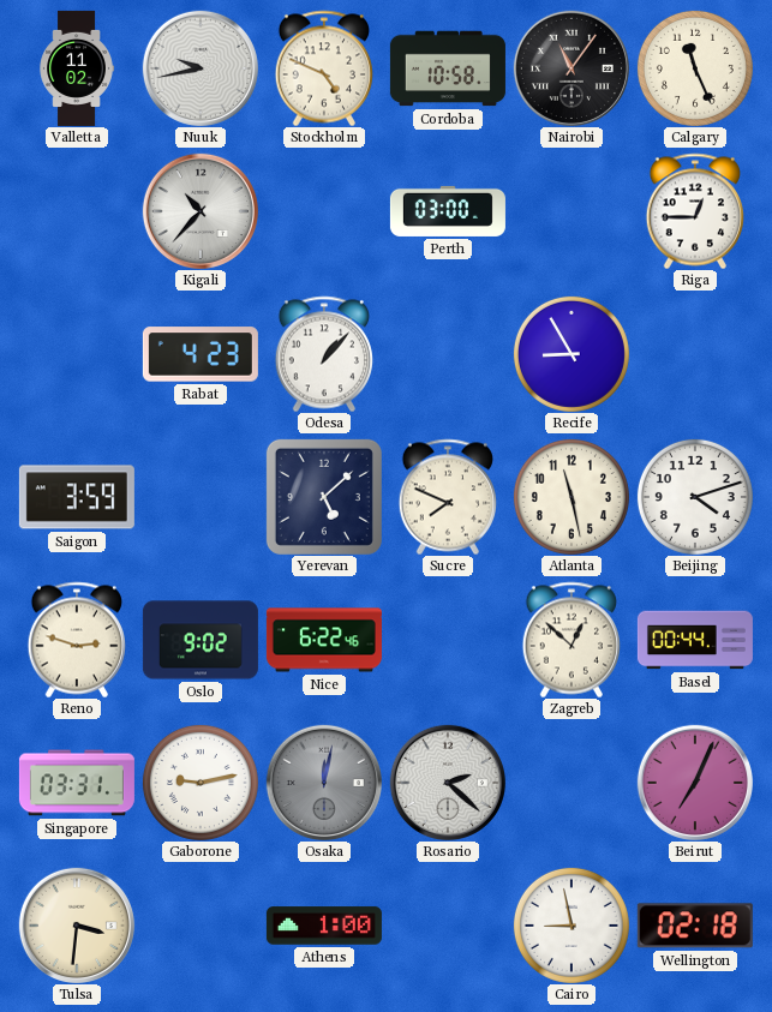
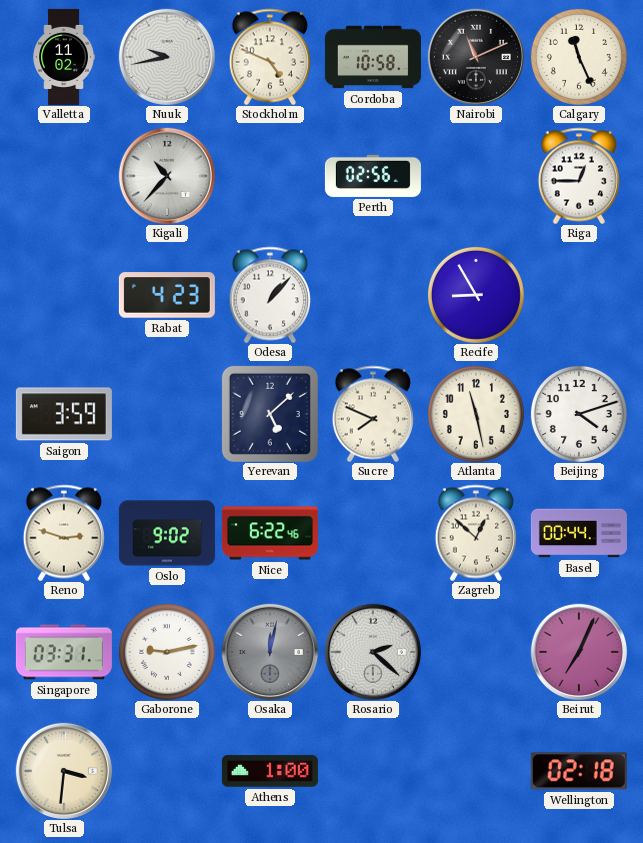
Nairobi: 11:06 -> 11:11 (476, 57)
Perth: 03:00 -> 02:56 (373, 176)
Cairo: 8:58 -> none (571, 926)
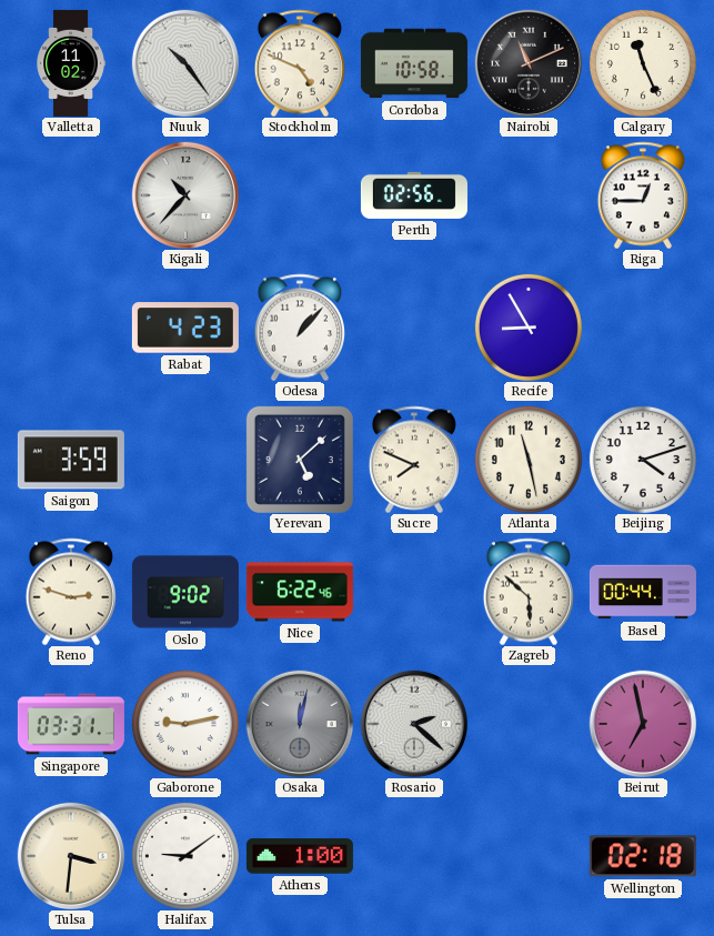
Nuuk: 9:43 -> 10:24 (185, 63)
Zagreb: 12:52 -> 5:52 (529, 592)
Beirut: 7:04 -> 6:58 (643, 724)
Halifax: none -> 9:09 (185, 856)
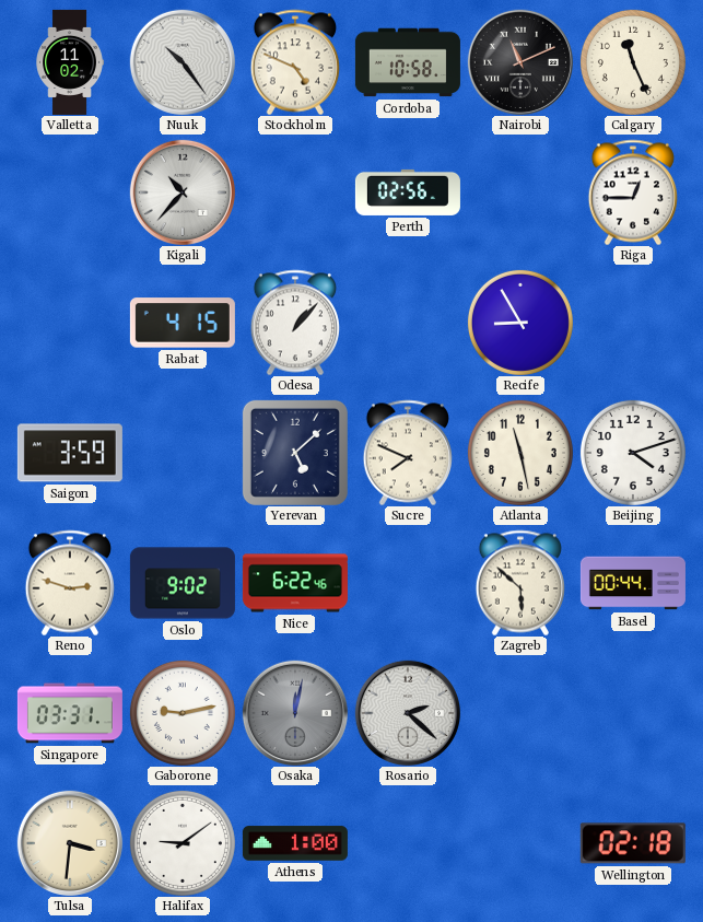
Rabat: 4:23 -> 4:15 (183, 323)
Beirut: 6:58 -> none (643, 724)
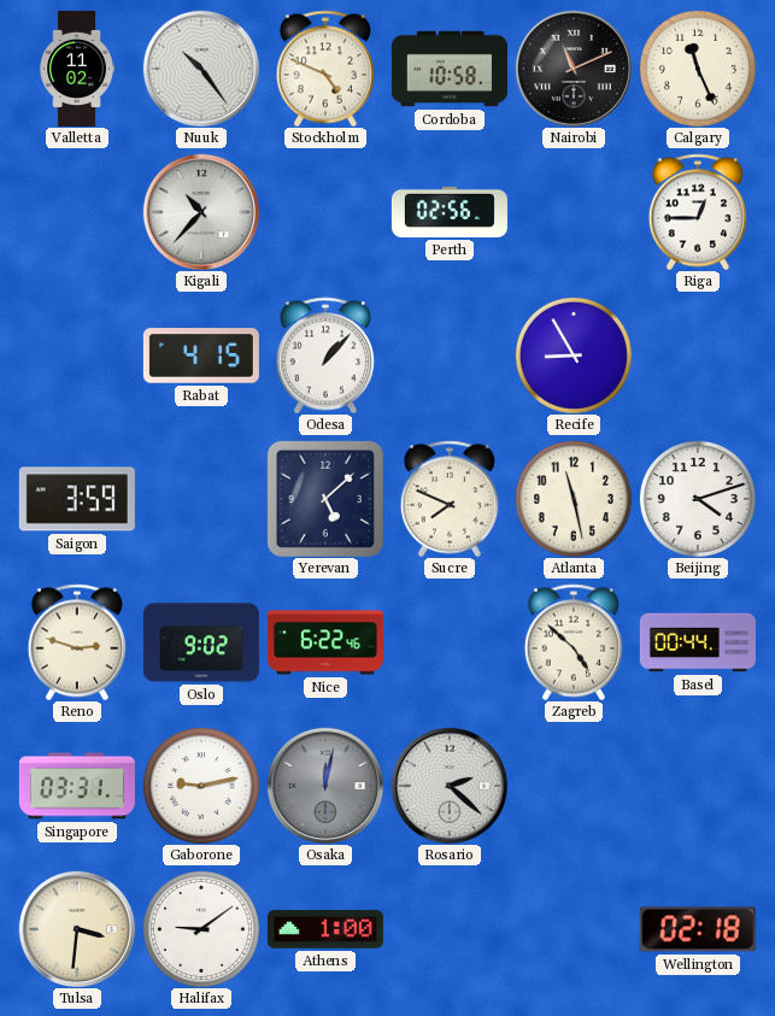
Zagreb: 5:52 -> 4:52 (574, 642)
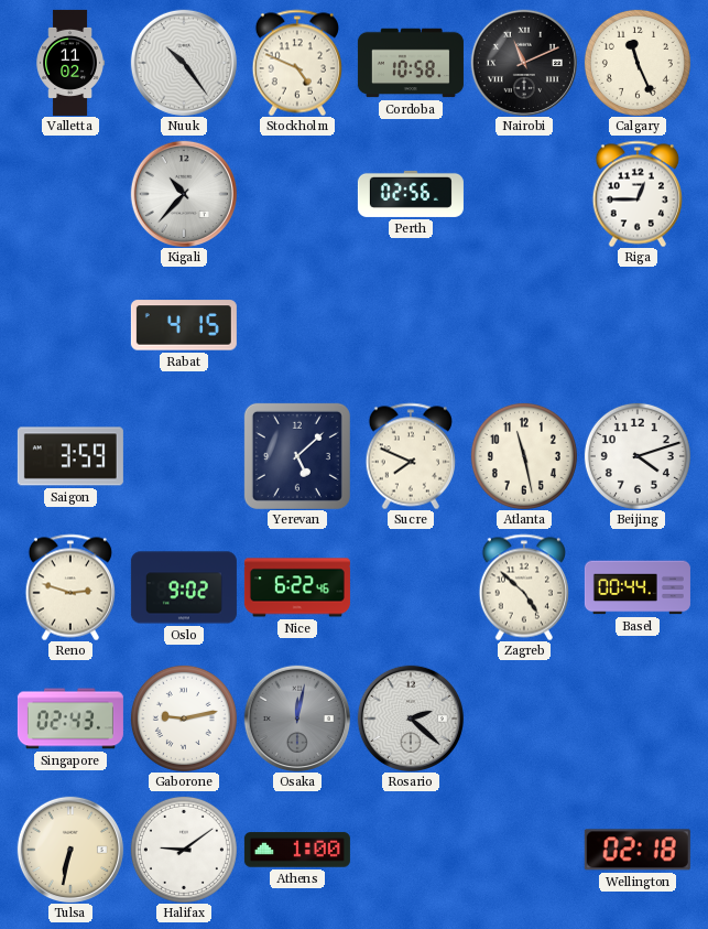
Odesa: 1:07 -> none (325, 356)
Recife: 8:55 -> none (574, 356)
Singapore: 03:31 -> 02:43 (70, 719)
Tulsa: 3:31 -> 6:32 (70, 850)
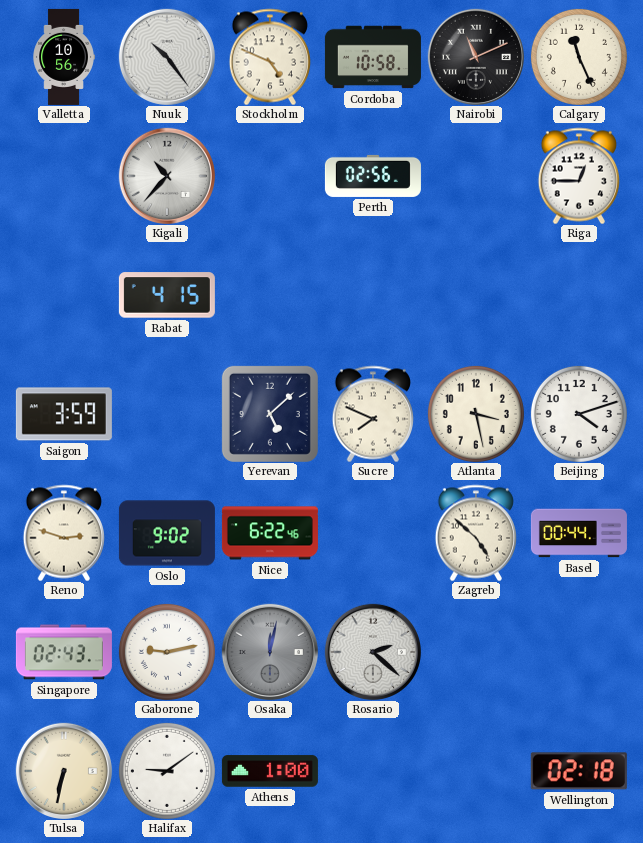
Valletta: 11:02 -> 10:56 (64, 57)
Atlanta: 11:28 -> 3:28 (476, 414)
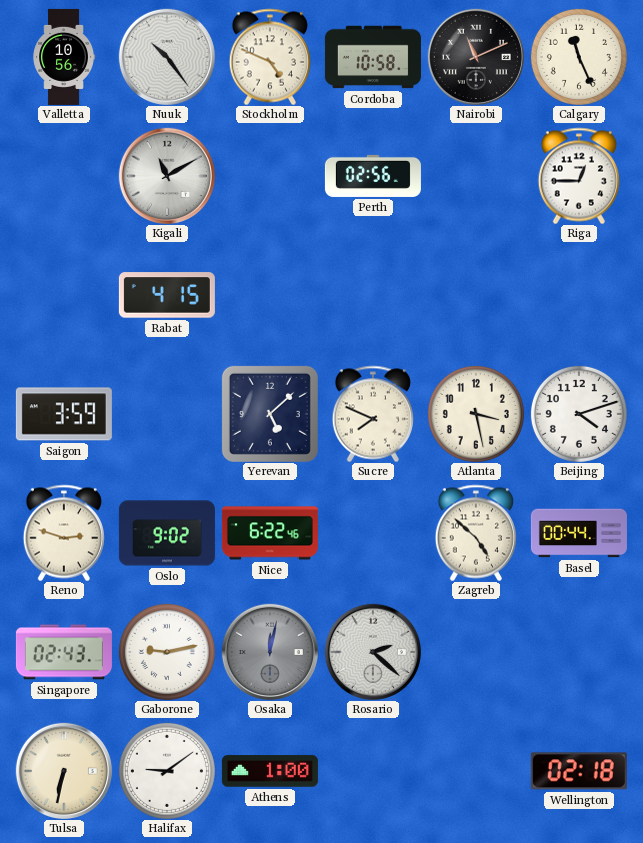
Kigali: 10:37 -> 11:10 (167, 176)
